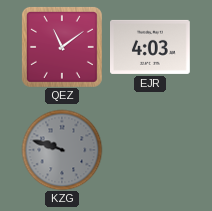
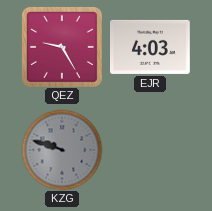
QEZ: 11:09 -> 9:25 (62, 47)
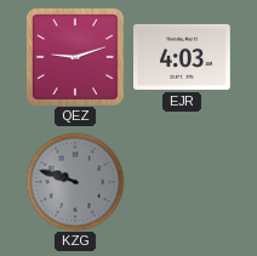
QEZ: 9:25 -> 9:12 (75, 57)
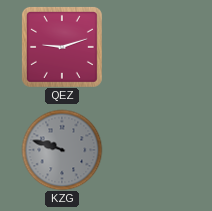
EJR: 4:03 -> none (183, 57)
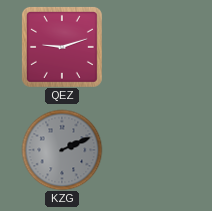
KZG: 9:48 -> 2:11 (62, 150)
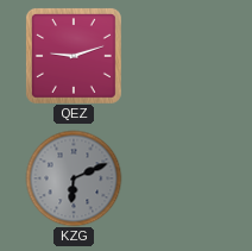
KZG: 2:11 -> 6:11 (74, 178)
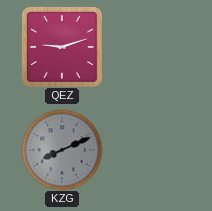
KZG: 6:11 -> 8:11 (62, 150)
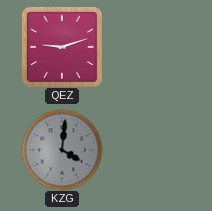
KZG: 8:11 -> 4:01 (62, 150)
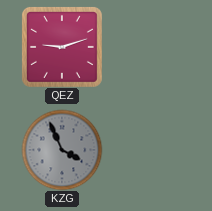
KZG: 4:01 -> 3:56 (62, 150)
